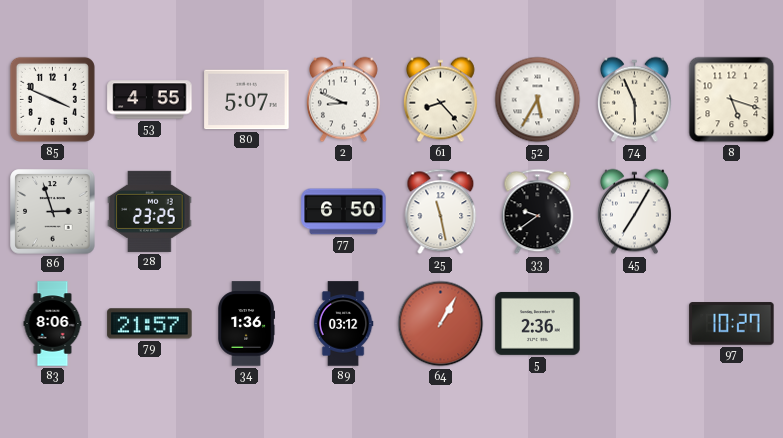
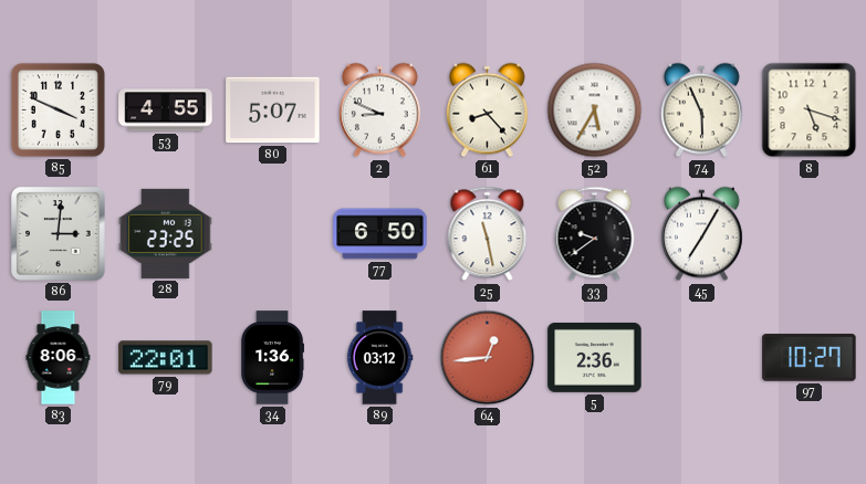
86: 2:57 -> 3:01 (59, 234)
79: 21:57 -> 22:01 (166, 358)
64: 1:05 -> 12:44 (488, 358)
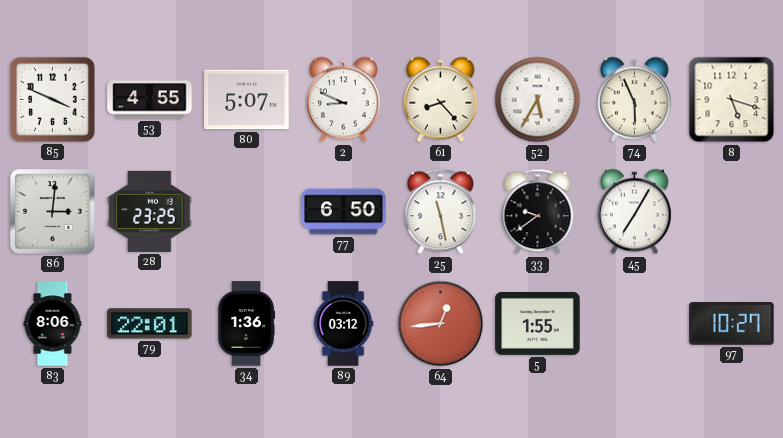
5: 2:36 -> 1:55 (538, 323)
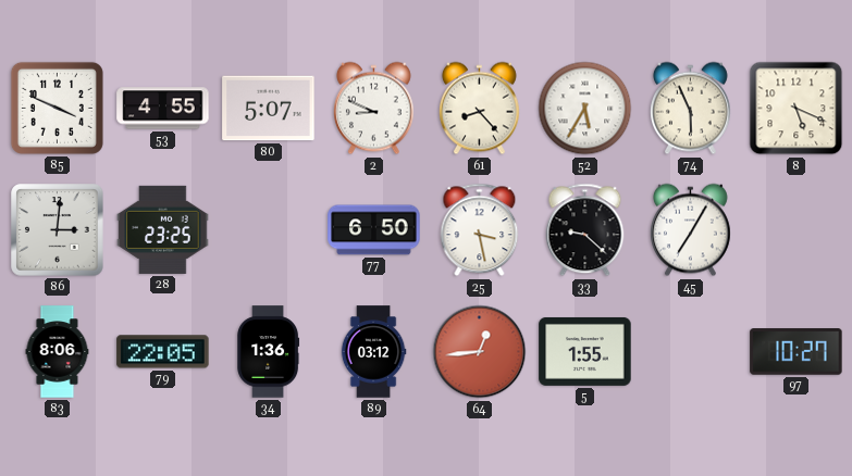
8: 5:18 -> 5:19 (797, 109)
25: 11:28 -> 3:28 (480, 230)
33: 9:39 -> 9:22 (585, 230)
79: 22:01 -> 22:05 (163, 352)
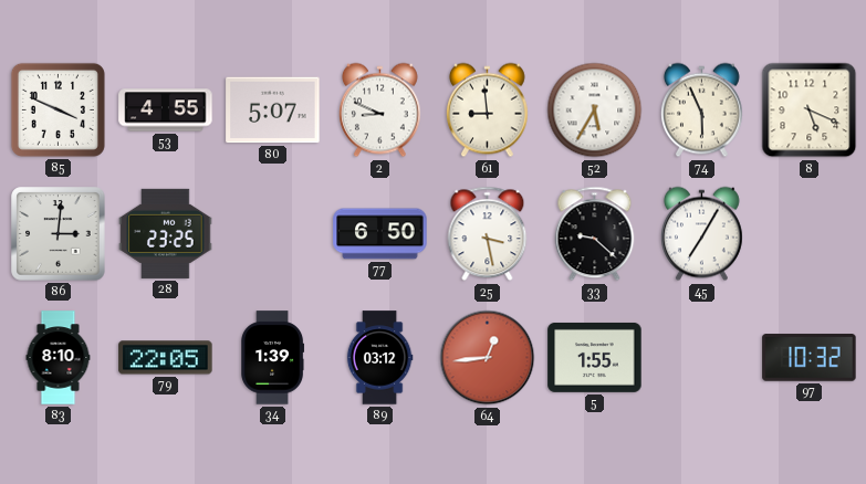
61: 8:23 -> 8:59 (488, 111)
83: 8:06 -> 8:10 (59, 358)
34: 1:36 -> 1:39 (273, 358)
97: 10:27 -> 10:32 (810, 358)
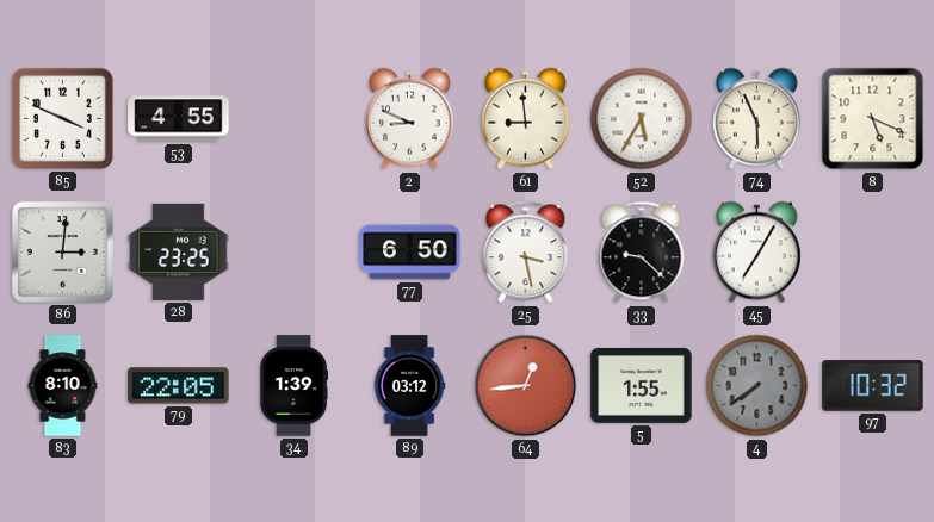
80: 5:07 -> none (273, 111)
4: none -> 7:39 (757, 386)
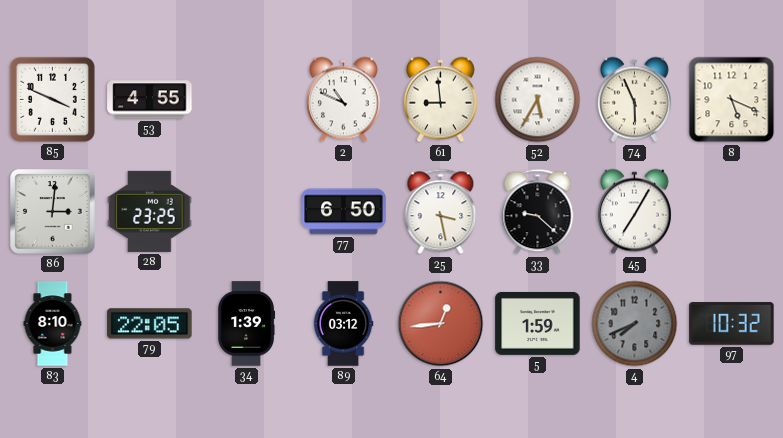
2: 8:49 -> 10:49 (344, 100)
5: 1:55 -> 1:59 (538, 323)
4: 7:39 -> 7:41 (635, 324)
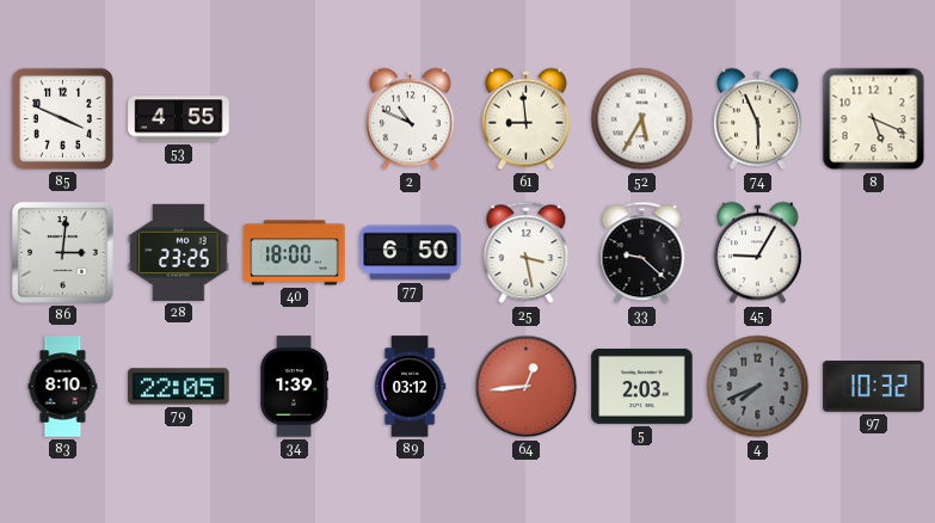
40: none -> 18:00 (295, 253)
45: 7:05 -> 9:05 (758, 253)
5: 1:59 -> 2:03 (642, 386)
